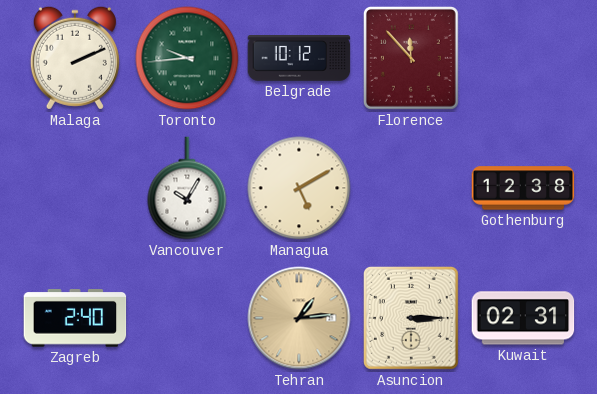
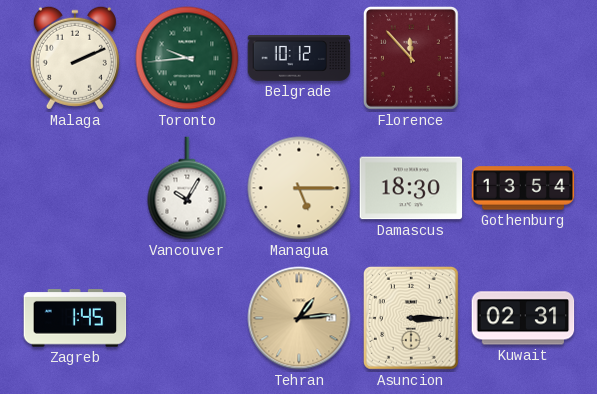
Managua: 5:10 -> 5:15 (299, 188)
Damascus: none -> 18:30 (411, 188)
Gothenburg: 12:38 -> 13:54 (523, 188)
Zagreb: 2:40 -> 1:45 (75, 319)
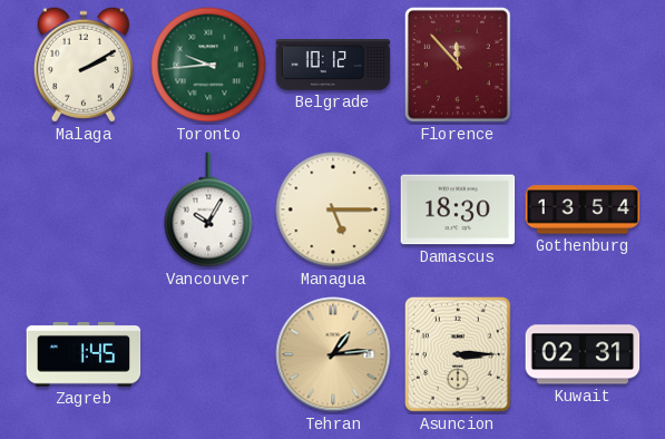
Malaga: 2:11 -> 2:10 (84, 65)
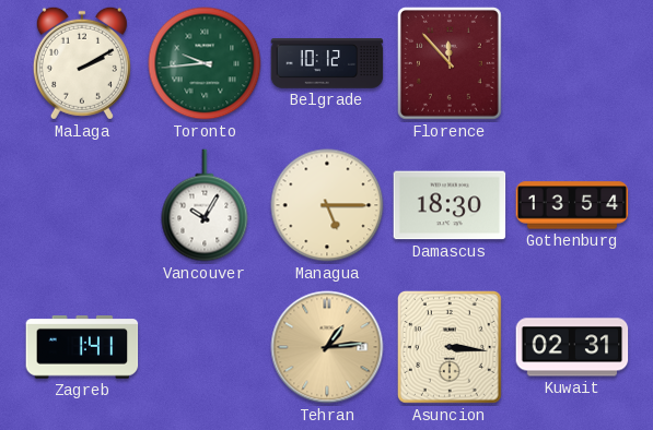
Zagreb: 1:45 -> 1:41 (82, 348)
Asuncion: 3:15 -> 3:16 (450, 347)
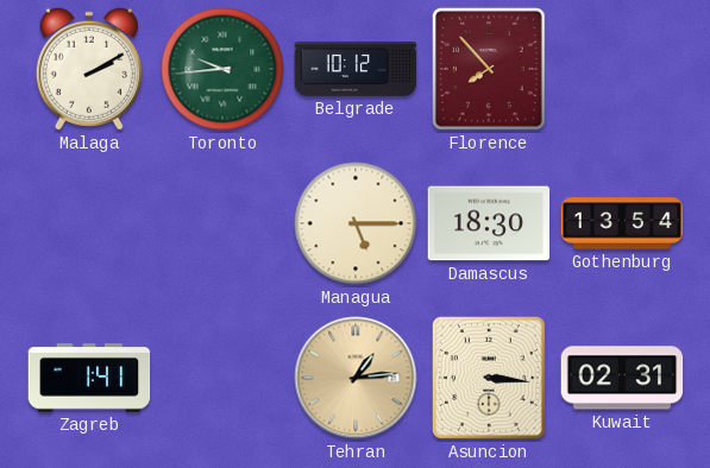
Florence: 11:53 -> 7:53 (489, 69)
Vancouver: 10:05 -> none (205, 205)
